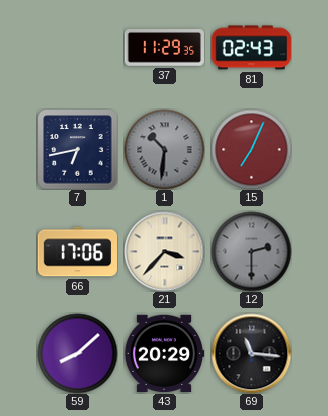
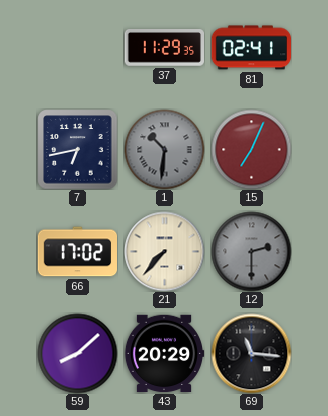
81: 02:43 -> 02:41 (251, 48)
66: 17:06 -> 17:02 (77, 252)
21: 3:37 -> 7:37 (164, 251)
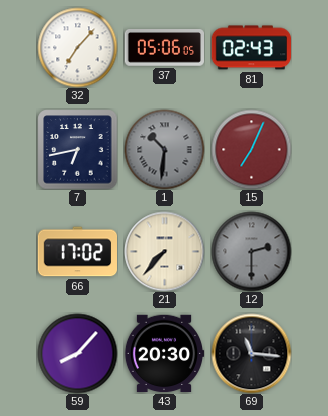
32: none -> 7:07 (77, 47)
37: 11:29 -> 05:06 (164, 48)
81: 02:41 -> 02:43 (251, 48)
59: 8:08 -> 8:07 (77, 353)
43: 20:29 -> 20:30 (164, 354)
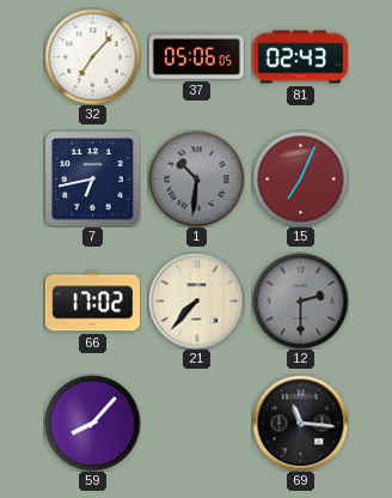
43: 20:30 -> none (164, 354)
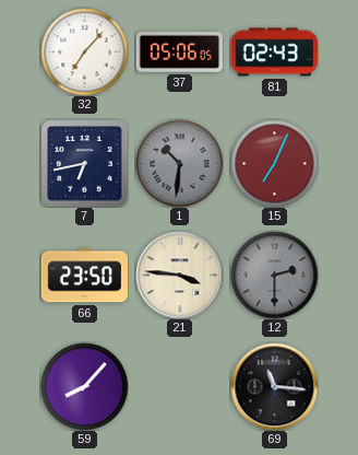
66: 17:02 -> 23:50 (84, 276)
21: 7:37 -> 3:46 (179, 275)
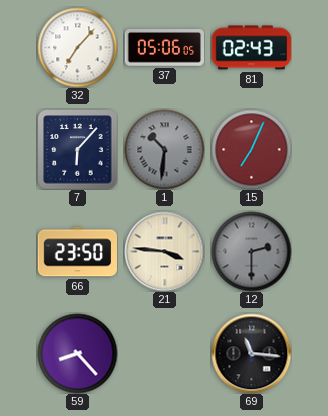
7: 6:43 -> 6:07 (77, 149)
59: 8:07 -> 8:23 (77, 353)
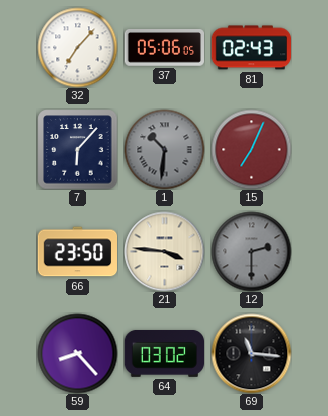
64: none -> 03:02 (164, 353)
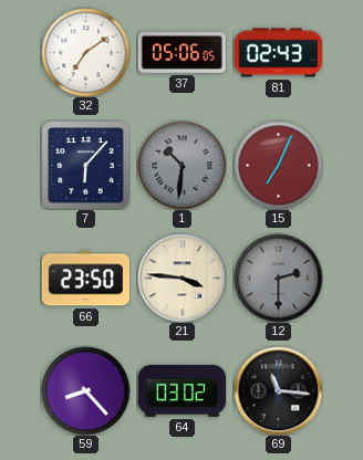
32: 7:07 -> 7:09 (85, 52)
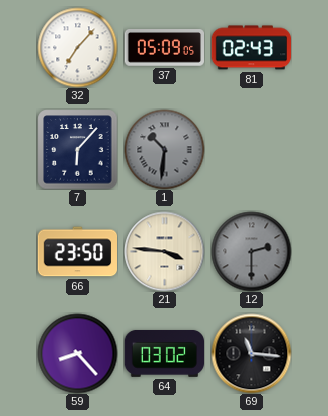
32: 7:09 -> 7:07 (77, 47)
37: 05:06 -> 05:09 (164, 48)
15: 7:04 -> none (278, 165)
